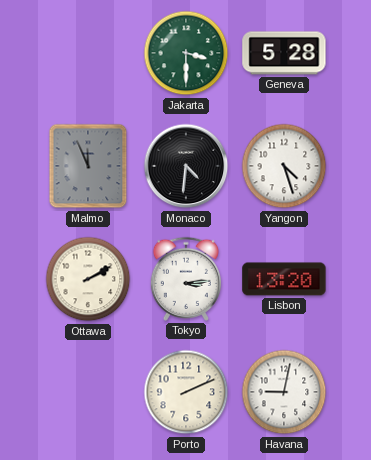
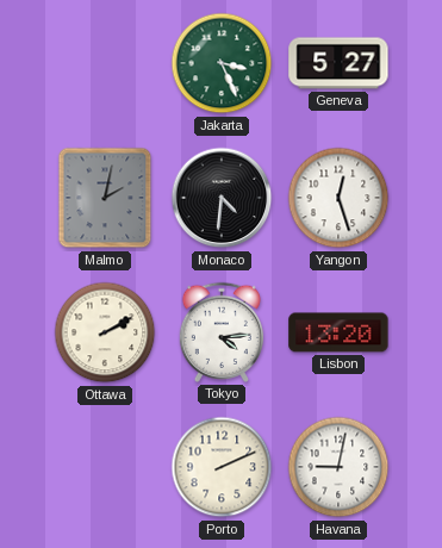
Jakarta: 3:30 -> 3:26 (222, 63)
Geneva: 5:28 -> 5:27 (338, 63)
Malmo: 11:56 -> 2:02 (105, 198)
Yangon: 4:27 -> 12:27 (338, 198)
Tokyo: 3:14 -> 4:14 (222, 332)
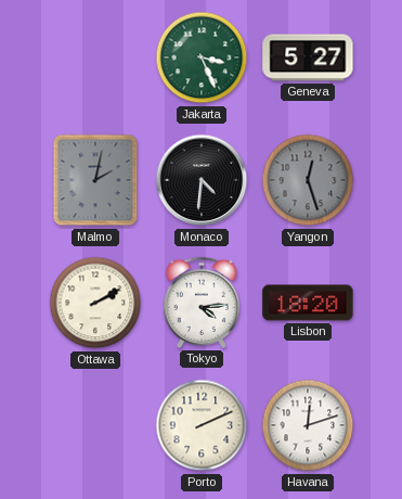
Yangon dial: white -> grey (308, 180)
Lisbon: 13:20 -> 18:20 (308, 303)
Havana: 9:02 -> 12:12 (308, 425)
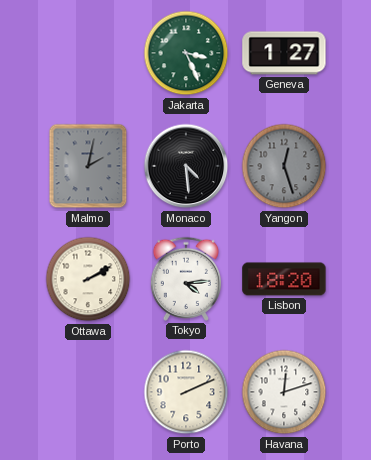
Geneva: 5:27 -> 1:27 (284, 53)
Monaco: 4:31 -> 4:29 (186, 166)
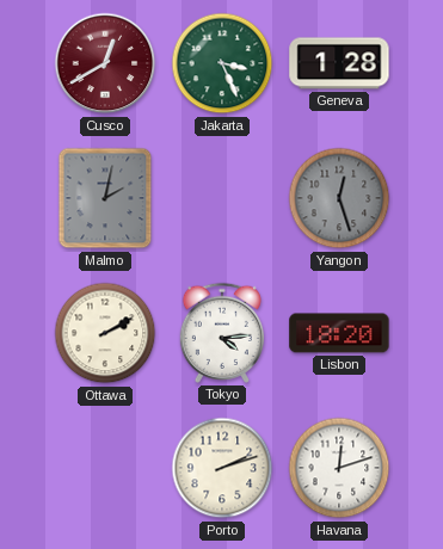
Cusco: none -> 12:40 (105, 63)
Geneva: 1:27 -> 1:28 (339, 63)
Monaco: 4:29 -> none (186, 166)
Porto: 2:11 -> 2:12 (222, 468)
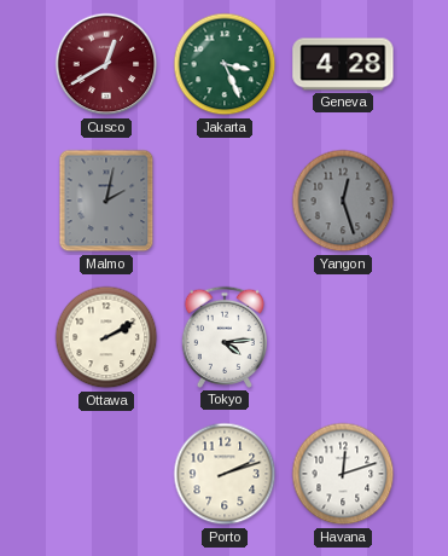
Geneva: 1:28 -> 4:28 (343, 64)
Lisbon: 18:20 -> none (339, 333)
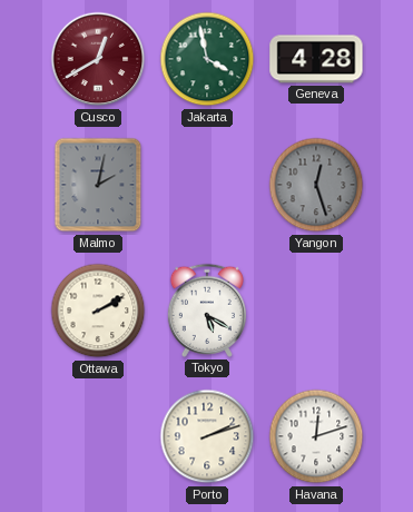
Jakarta: 3:26 -> 3:58 (207, 59)
Tokyo: 4:14 -> 5:20 (207, 311)
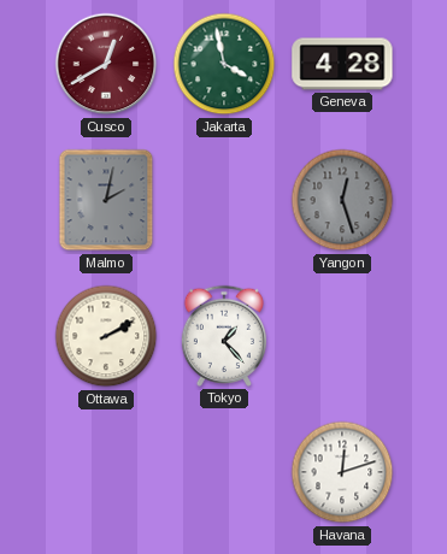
Tokyo: 5:20 -> 1:23 (224, 336)
Porto: 2:12 -> none (207, 436)
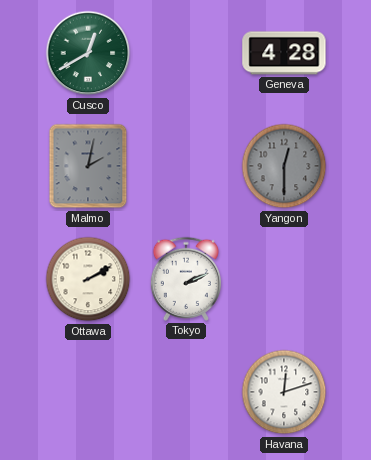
Cusco dial: burgundy -> green (88, 53)
Jakarta: 3:58 -> none (224, 64)
Yangon: 12:27 -> 12:30 (284, 166)
Tokyo: 1:23 -> 2:11 (186, 279)
